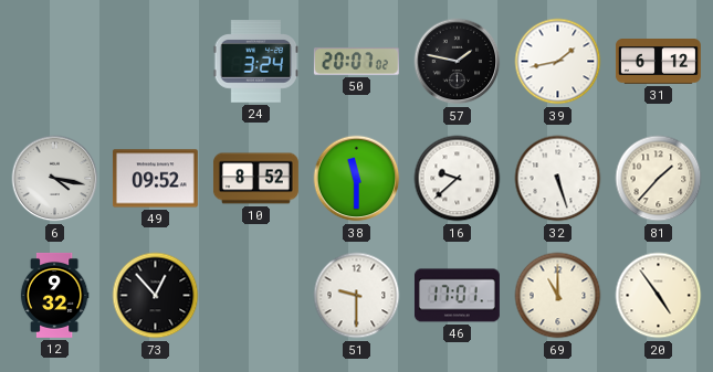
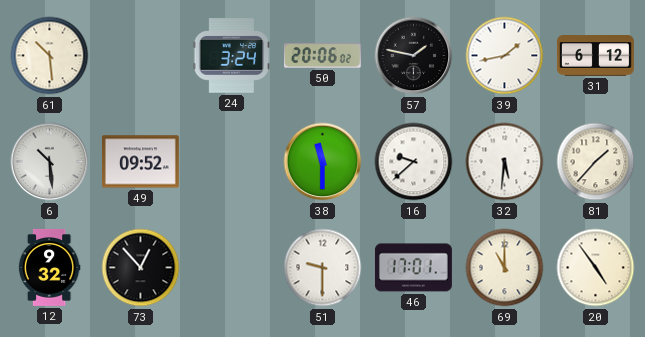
61: none -> 10:29 (50, 56)
50: 20:07 -> 20:06 (322, 56)
6: 4:17 -> 10:29 (50, 162)
10: 8:52 -> none (255, 179)
32: 5:27 -> 5:31 (505, 162)
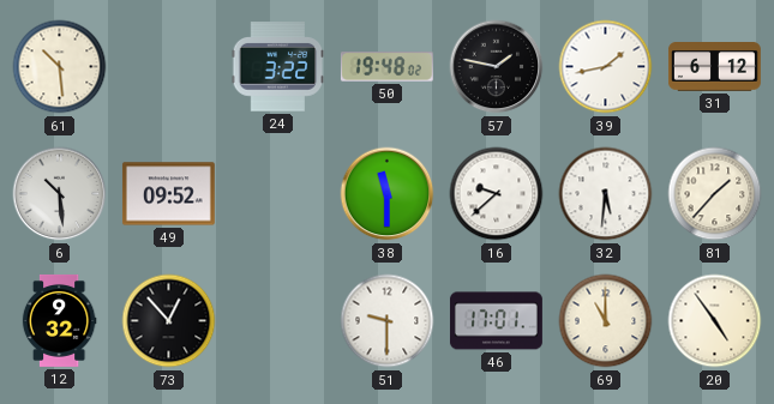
24: 3:24 -> 3:22 (278, 67)
50: 20:06 -> 19:48 (386, 67)
